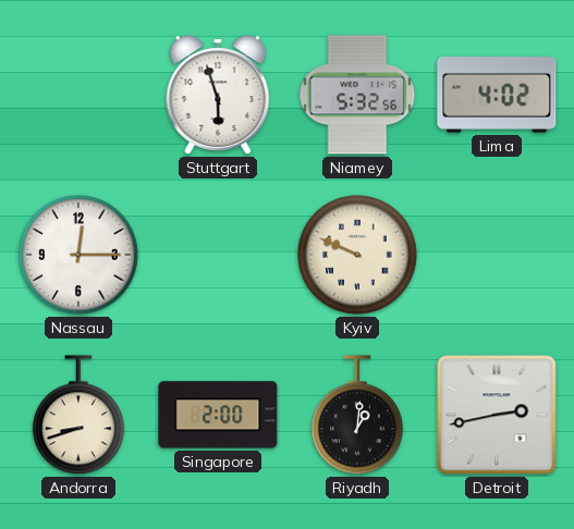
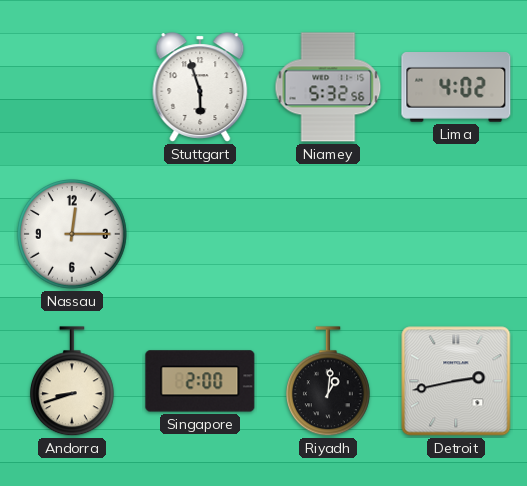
Kyiv: 9:49 -> none (358, 256)
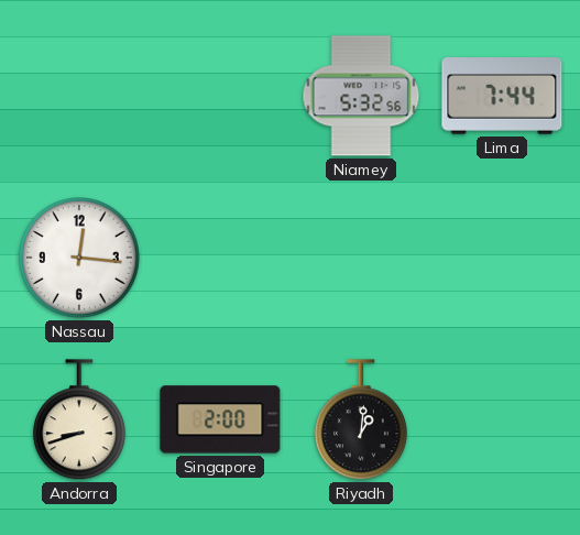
Stuttgart: 5:57 -> none (200, 87)
Lima: 4:02 -> 7:44 (502, 97)
Nassau: 12:15 -> 12:16 (80, 259)
Detroit: 2:43 -> none (456, 381)
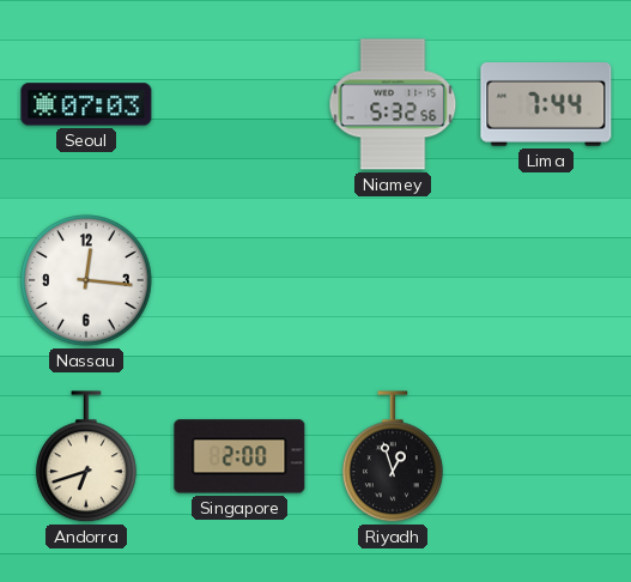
Seoul: none -> 07:03 (86, 104)
Andorra: 8:42 -> 6:42 (86, 457)
Riyadh: 1:01 -> 12:57 (393, 457)
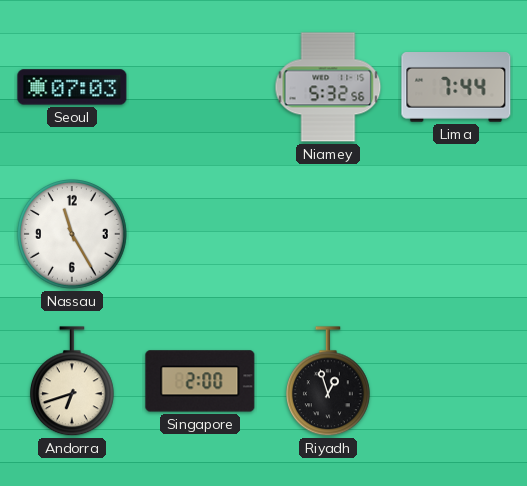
Nassau: 12:16 -> 11:25 (73, 235)
